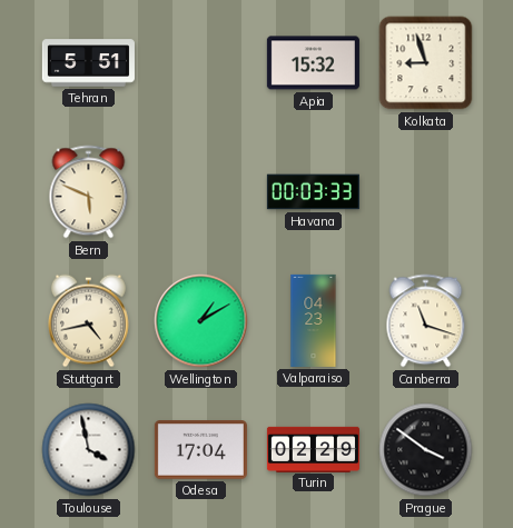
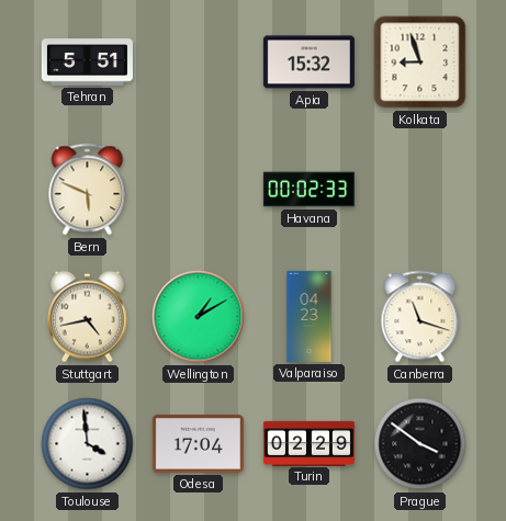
Havana: 00:03 -> 00:02 (308, 190)
Toulouse: 3:58 -> 3:59 (88, 444)
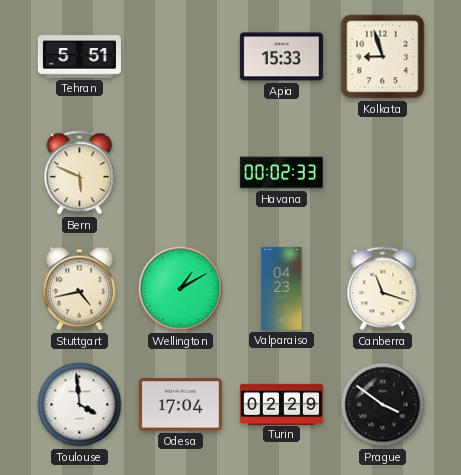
Apia: 15:32 -> 15:33 (281, 57)
